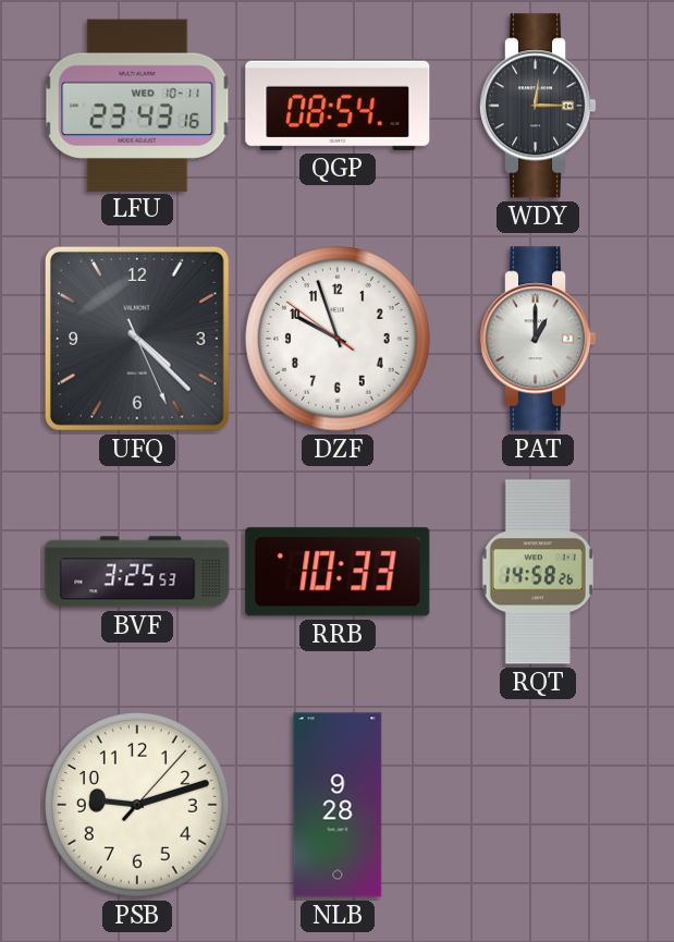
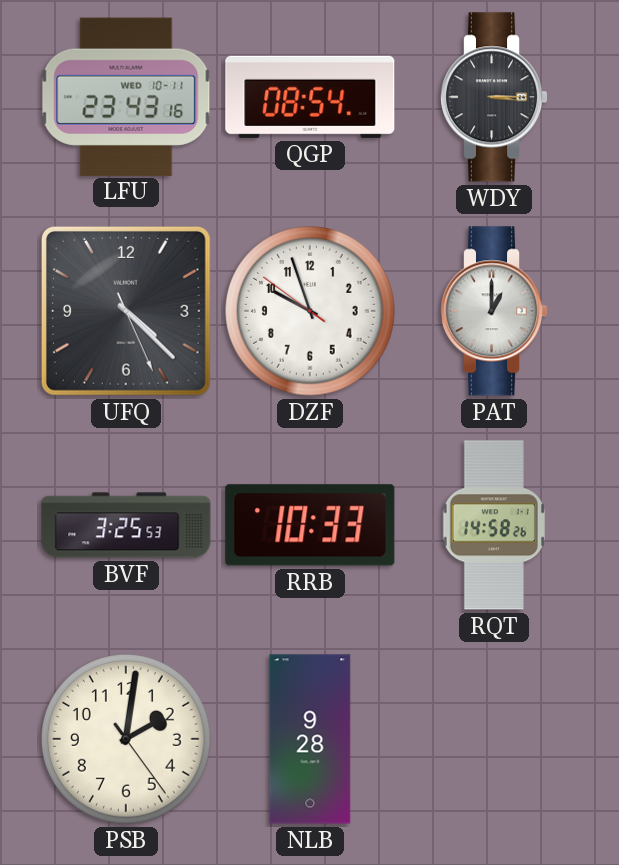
WDY: 12:15 -> 3:15 (495, 97)
PSB: 9:12 -> 2:01 (127, 740)
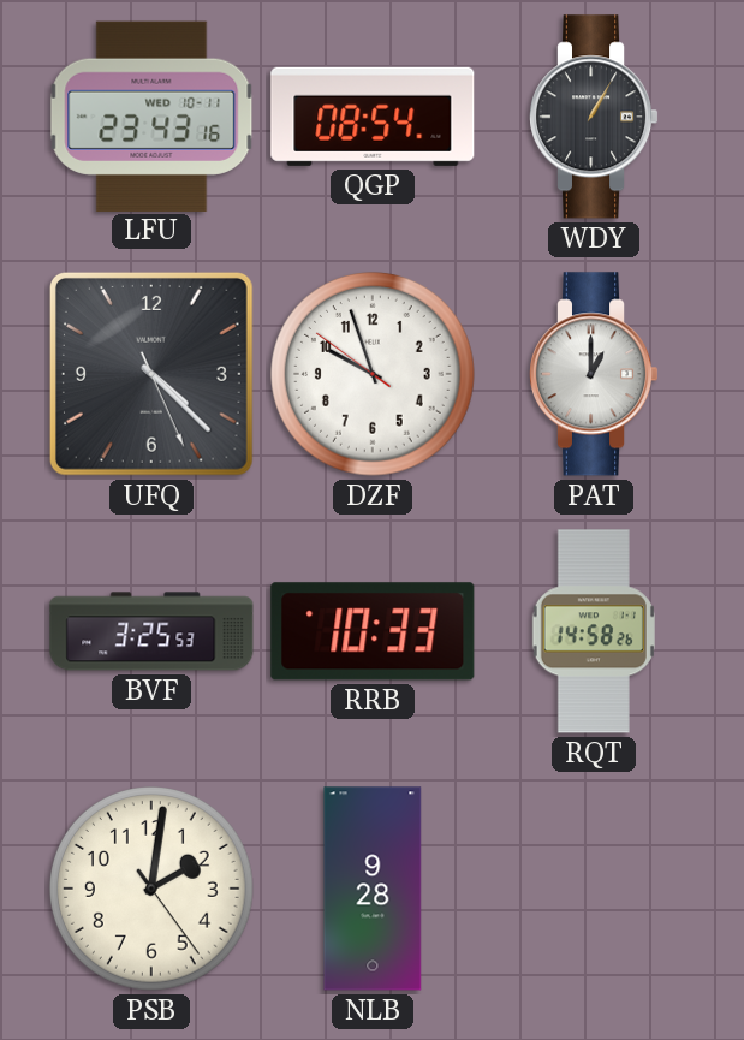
WDY: 3:15 -> 1:05 (595, 117)
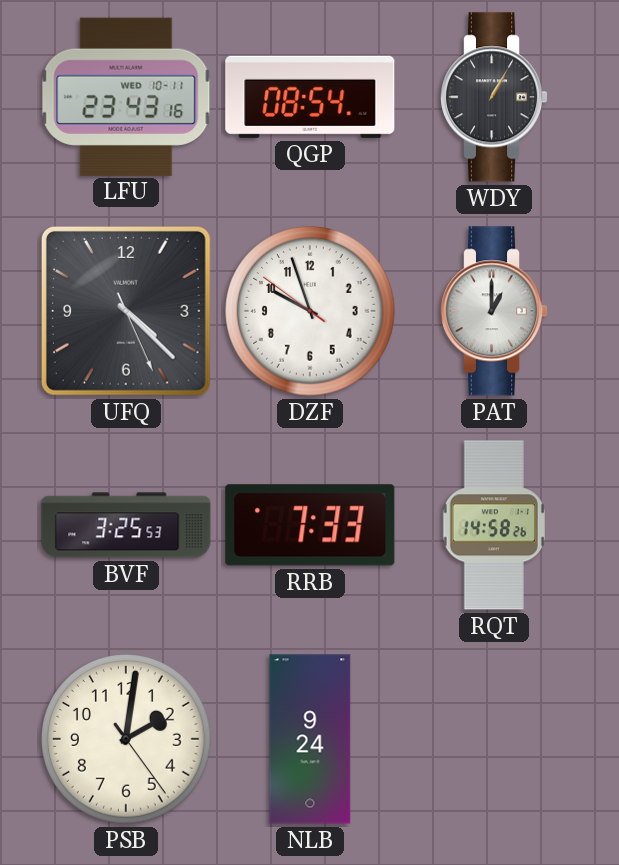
RRB: 10:33 -> 7:33 (310, 525)
NLB: 9:28 -> 9:24 (310, 739)
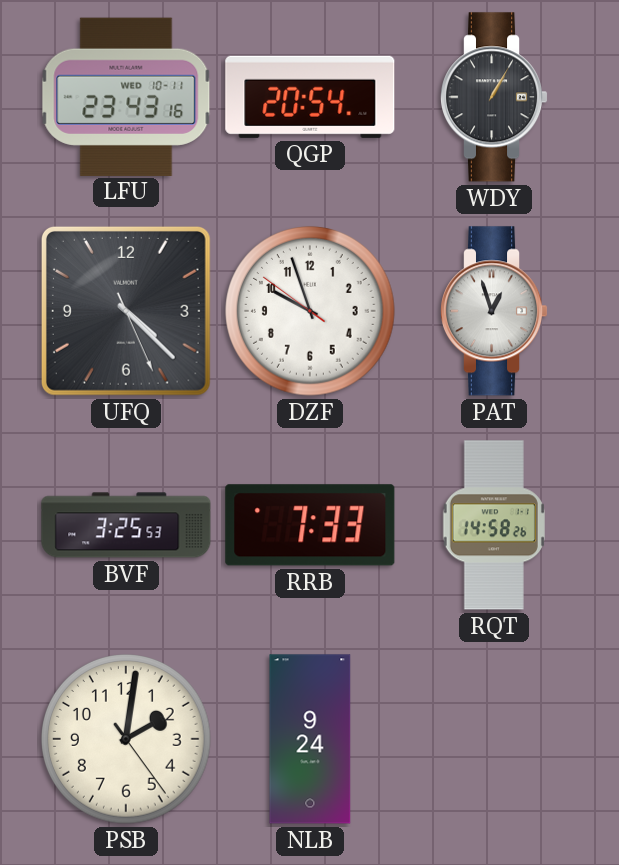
QGP: 08:54 -> 20:54 (310, 97)
PAT: 1:00 -> 12:57 (495, 311)
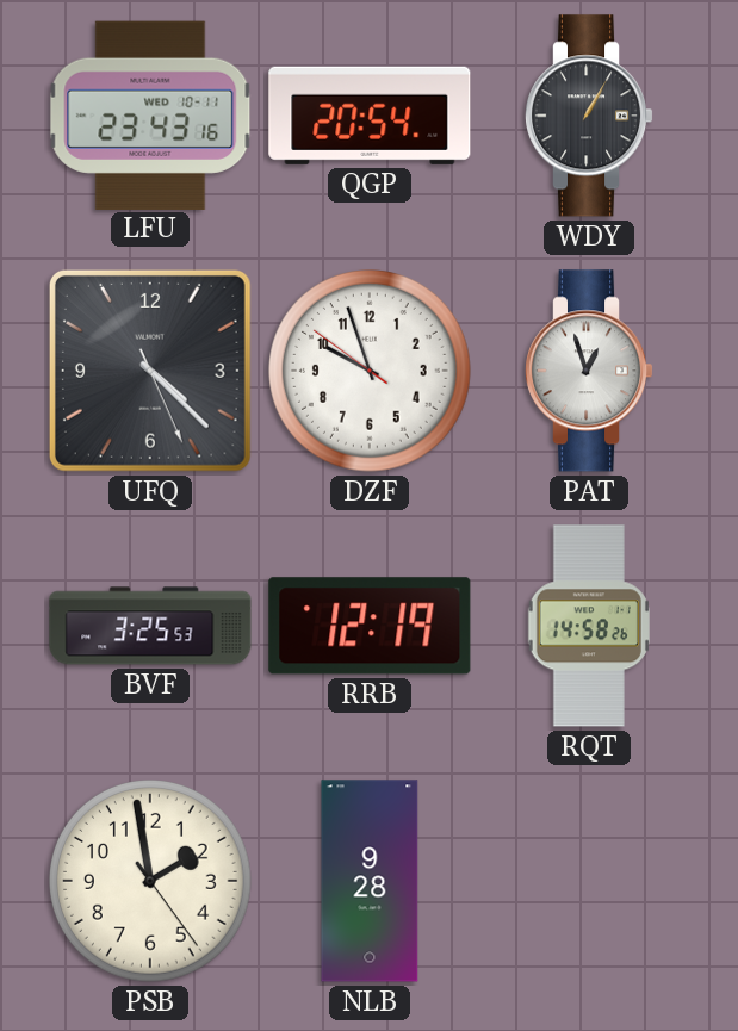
RRB: 7:33 -> 12:19 (370, 626)
PSB: 2:01 -> 1:58 (151, 882)
NLB: 9:24 -> 9:28 (370, 881)
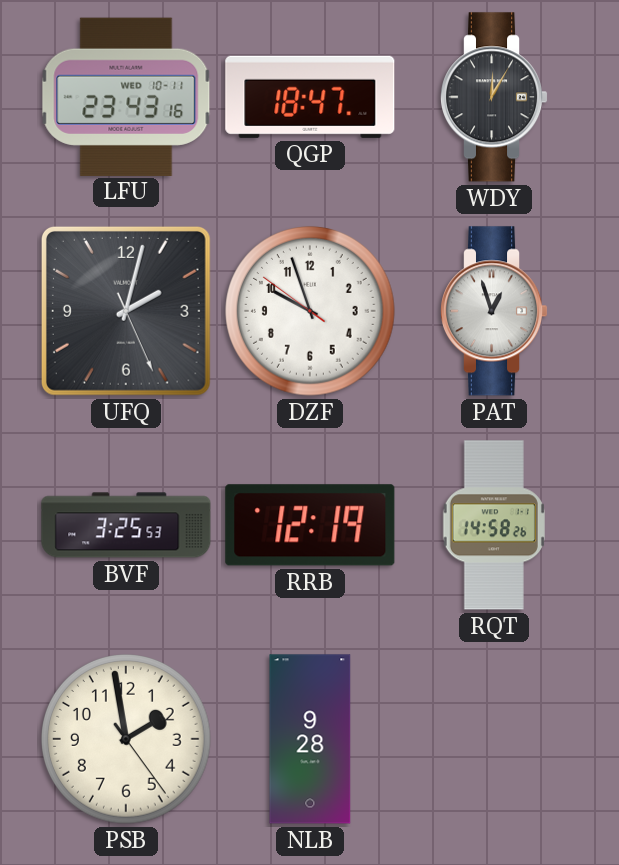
QGP: 20:54 -> 18:47 (310, 97)
WDY: 1:05 -> 12:05 (495, 97)
UFQ: 4:22 -> 2:02 (126, 311)
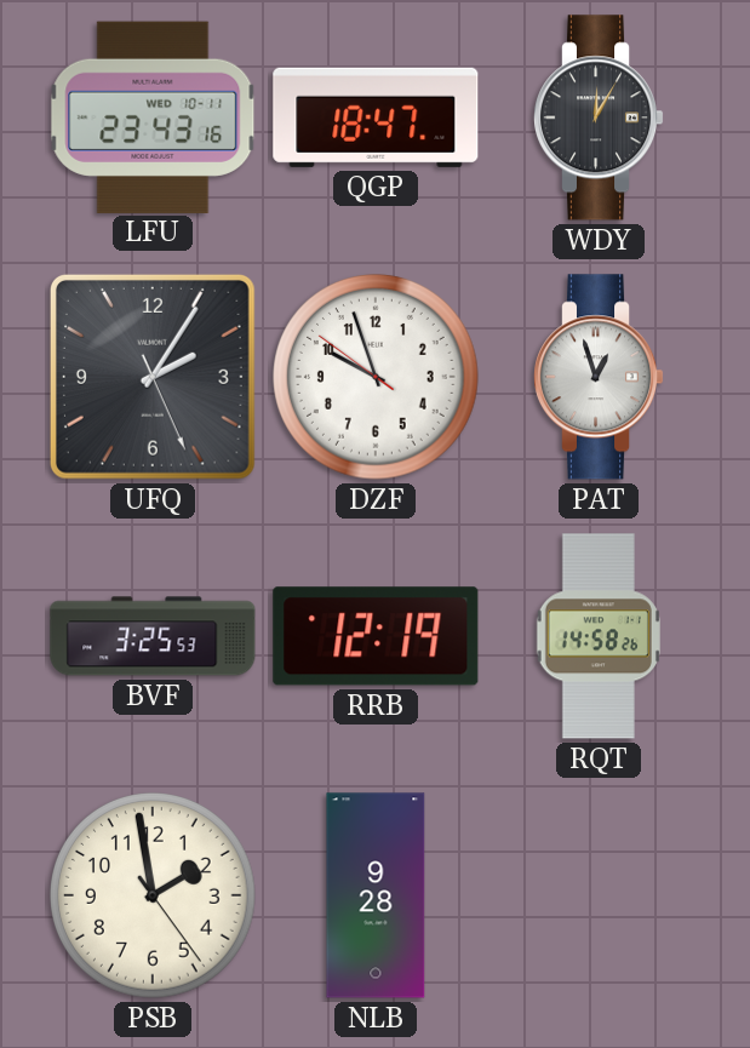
UFQ: 2:02 -> 2:05 (153, 377)
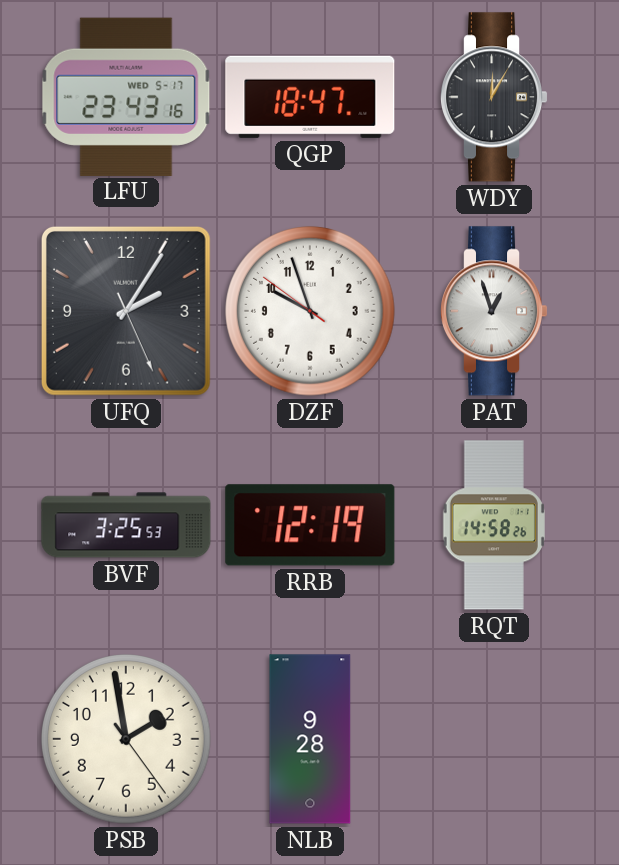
LFU date: WED 10-11 -> WED 5-17 (126, 96)
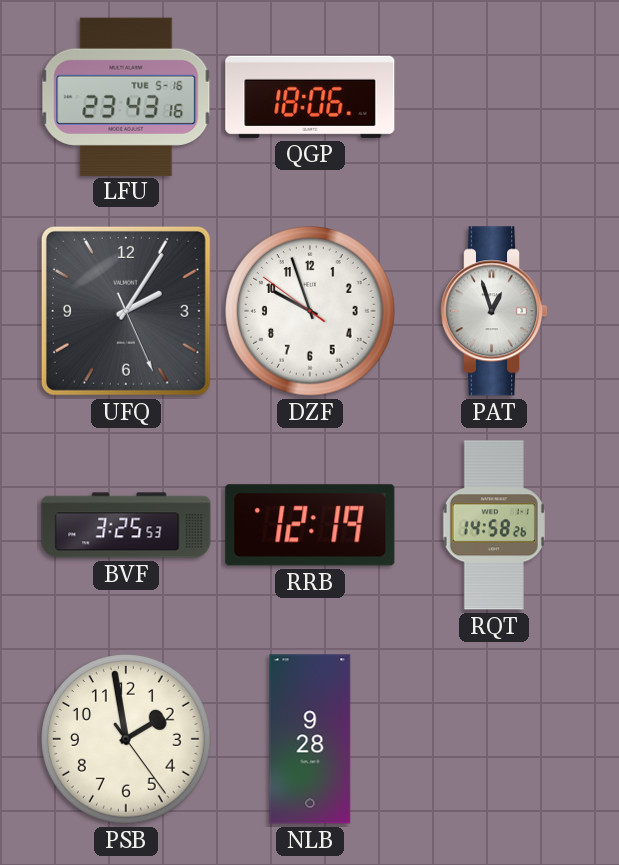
LFU date: WED 5-17 -> TUE 5-16 (126, 96)
QGP: 18:47 -> 18:06 (310, 97)
WDY: 12:05 -> none (495, 97)
